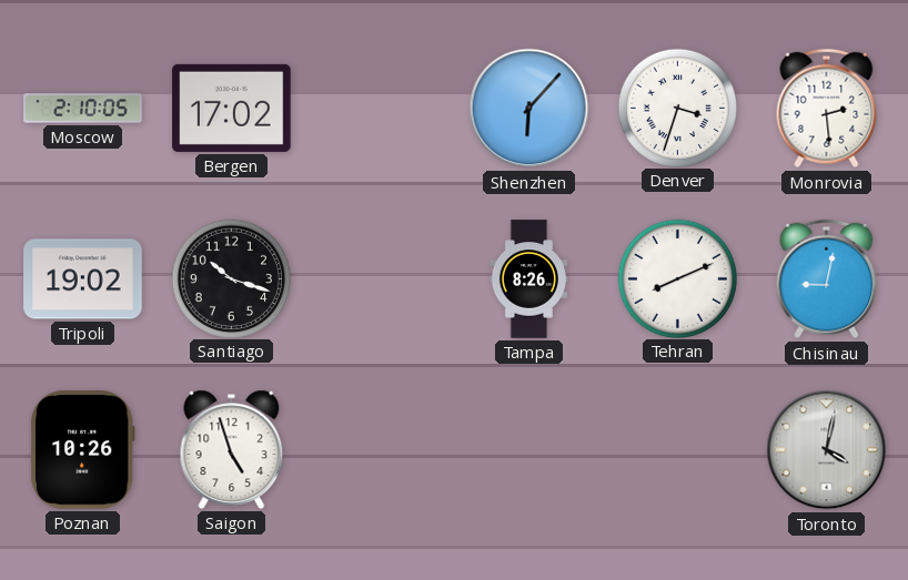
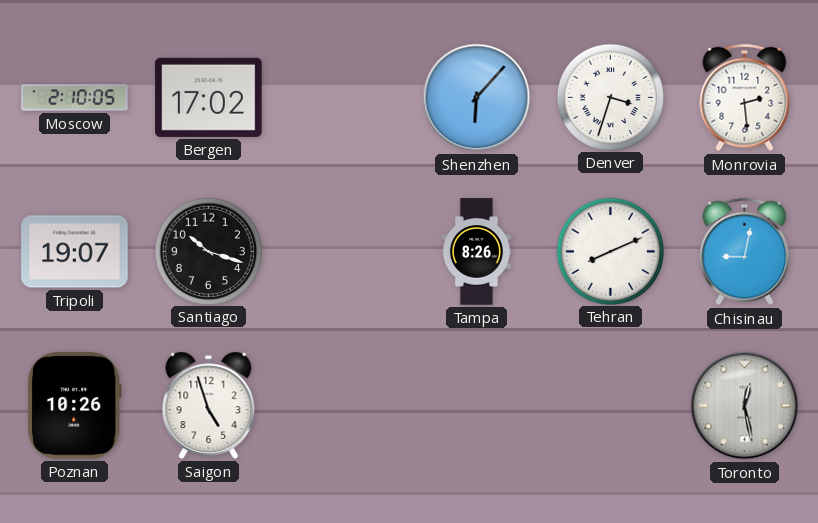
Tripoli: 19:02 -> 19:07 (75, 252)
Toronto: 4:02 -> 12:28 (745, 406)
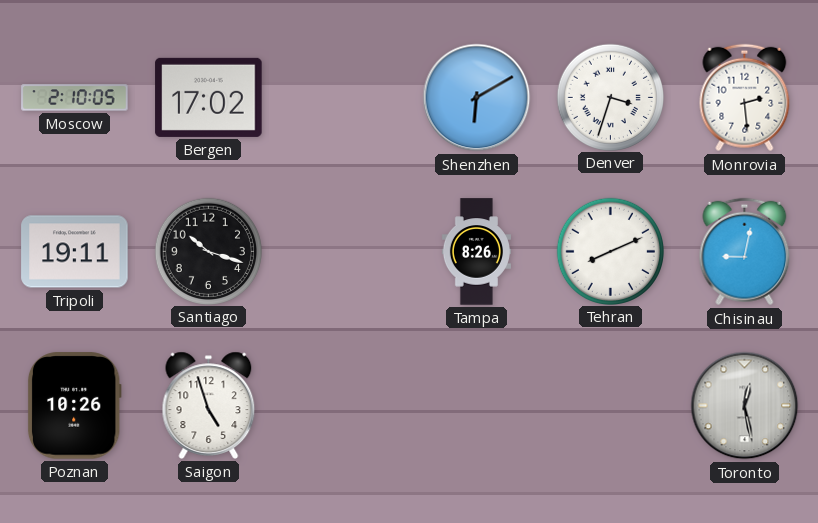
Shenzhen: 6:07 -> 6:10 (477, 98)
Tripoli: 19:07 -> 19:11 (75, 252)
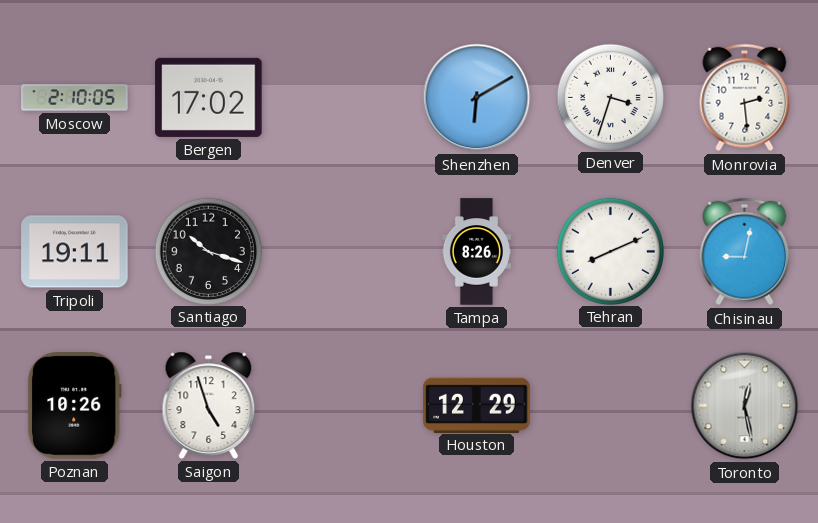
Houston: none -> 12:29 (477, 405)
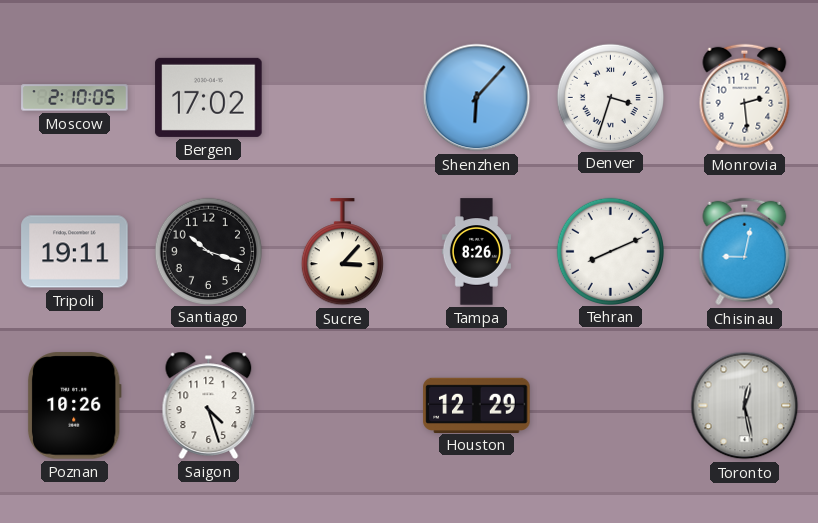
Shenzhen: 6:10 -> 6:07 (477, 98)
Sucre: none -> 3:07 (342, 252)
Saigon: 4:57 -> 4:27 (209, 405)
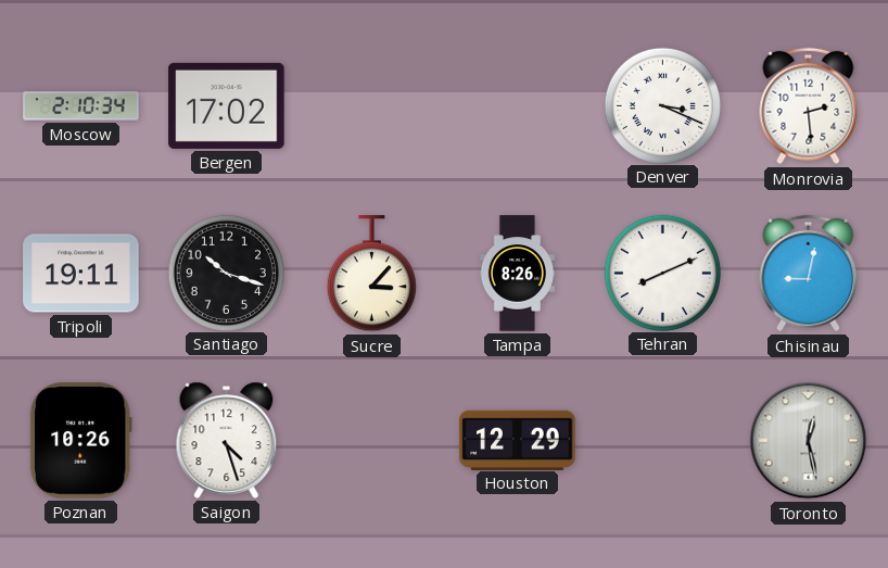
Moscow: 2:10:05 -> 2:10:34 (81, 106)
Shenzhen: 6:07 -> none (477, 98)
Denver: 3:33 -> 3:19 (662, 105)
